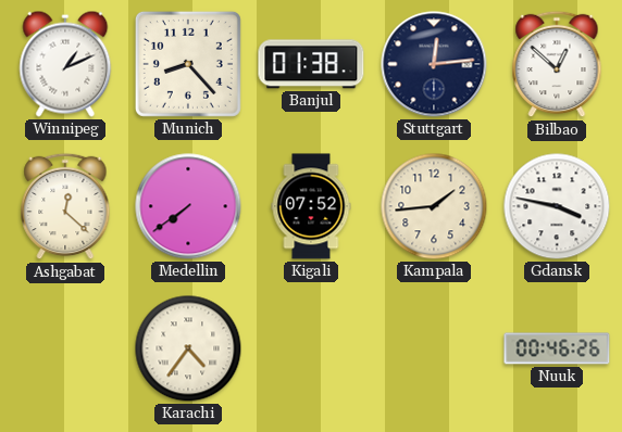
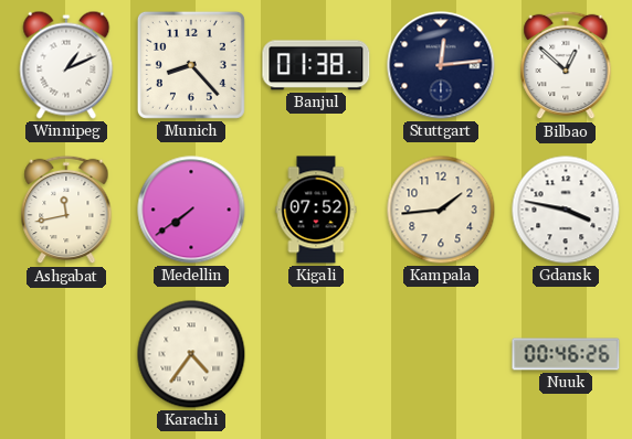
Ashgabat: 12:22 -> 11:43 (66, 210)
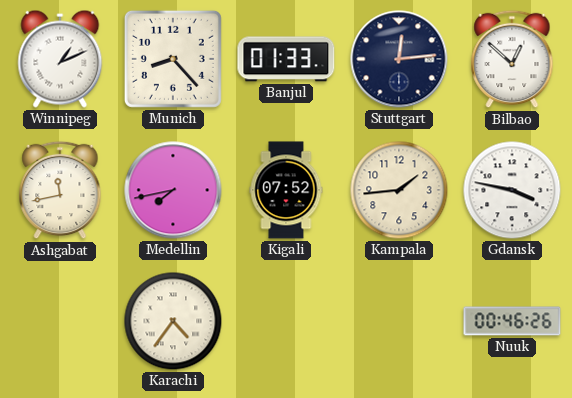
Banjul: 01:38 -> 01:33 (286, 59)
Medellin: 7:39 -> 7:43 (173, 190)
